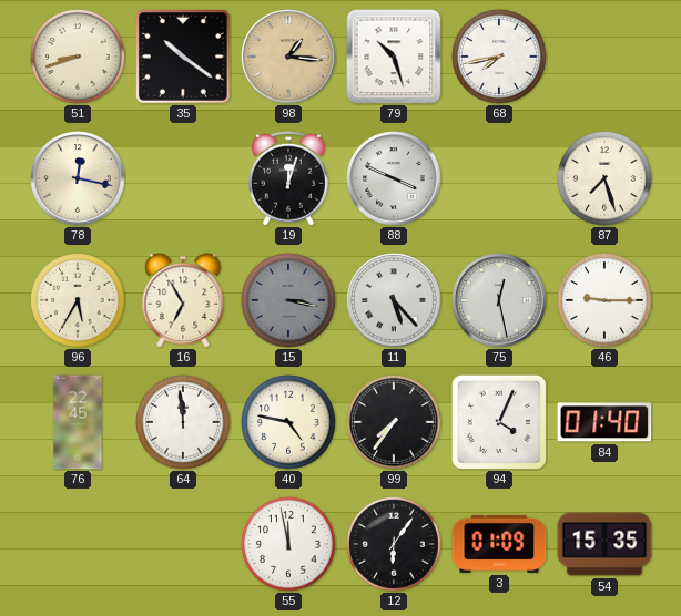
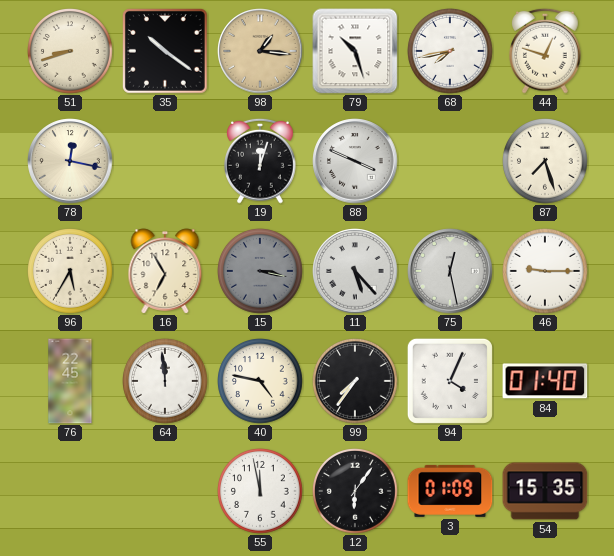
44: none -> 12:48 (546, 51)
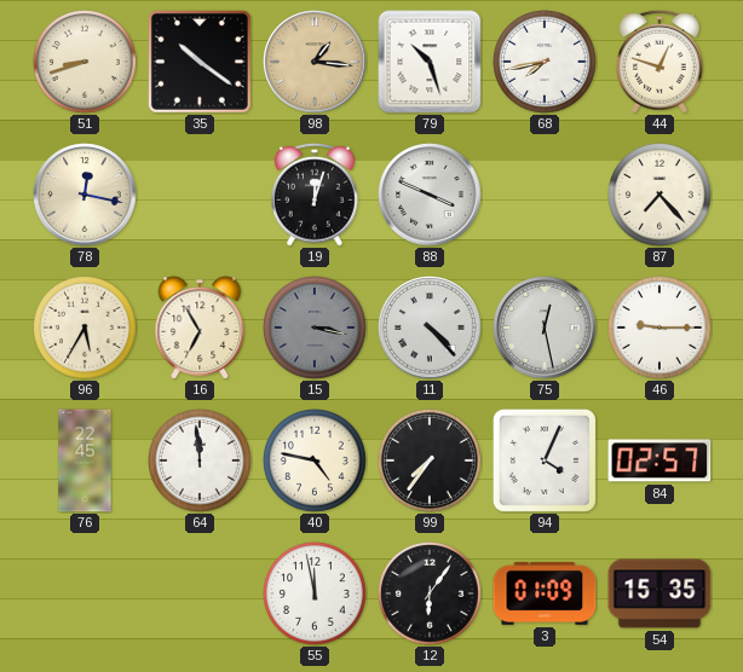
87: 7:27 -> 7:23 (661, 196)
11: 5:23 -> 4:23 (430, 328)
84: 01:40 -> 02:57 (660, 460)
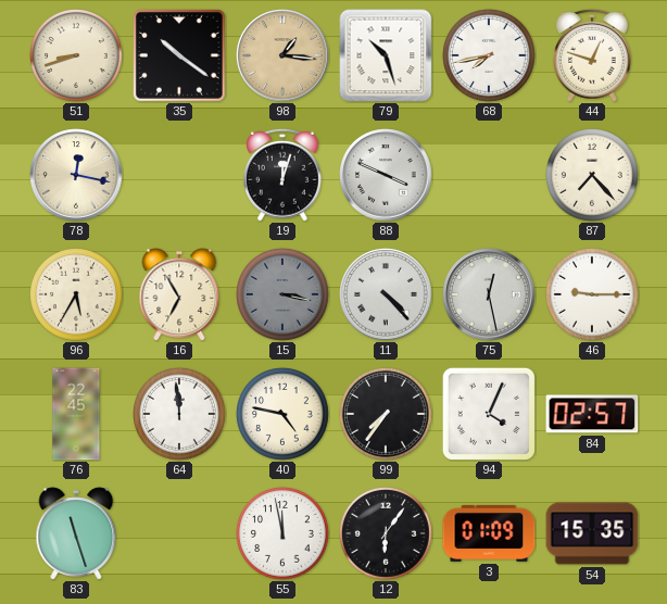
83: none -> 11:27 (76, 533)
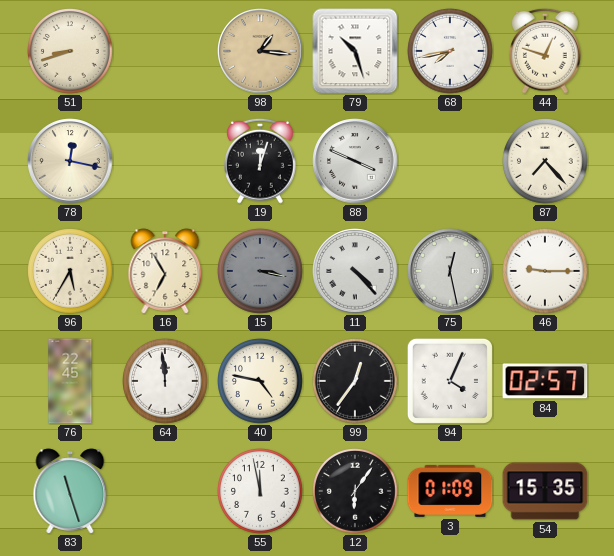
35: 10:21 -> none (179, 55)
99: 7:36 -> 12:36 (356, 382)
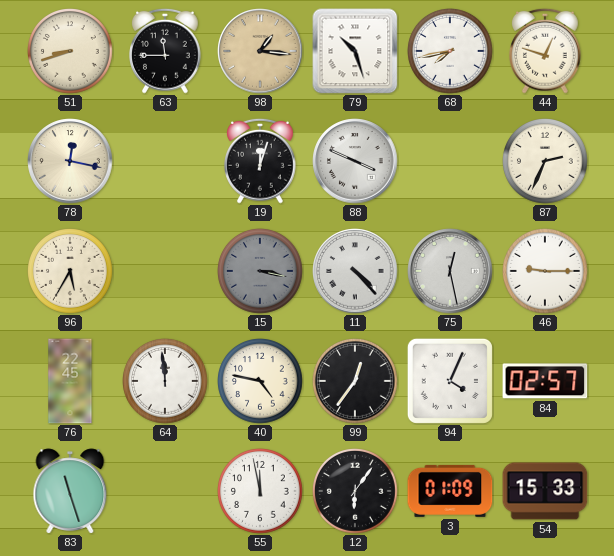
63: none -> 11:45 (166, 51)
87: 7:23 -> 2:34 (546, 162)
16: 6:55 -> none (165, 271)
54: 15:35 -> 15:33 (545, 491)
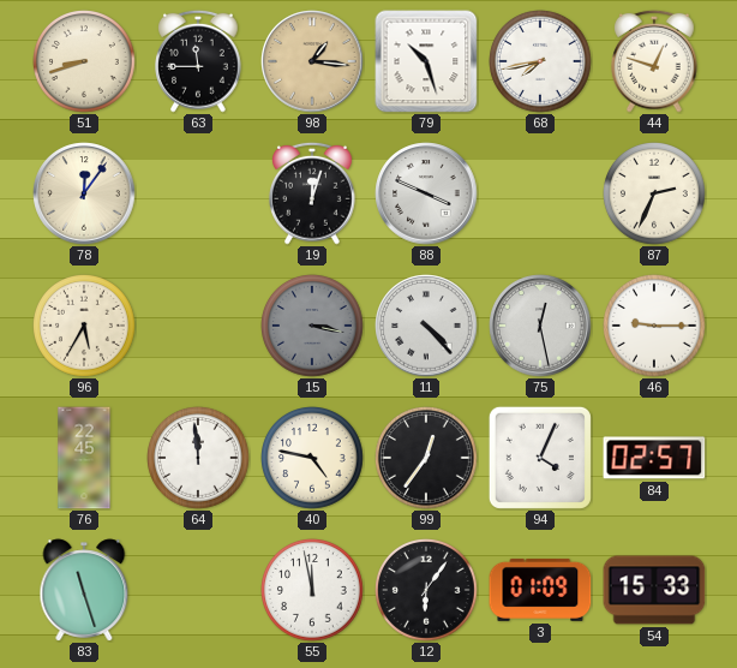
78: 12:17 -> 12:06 (84, 193)
